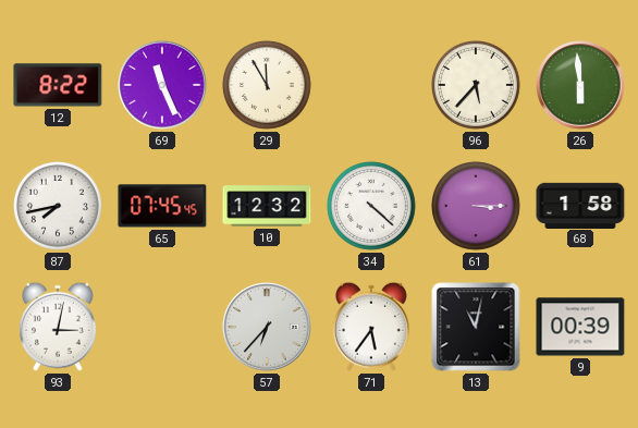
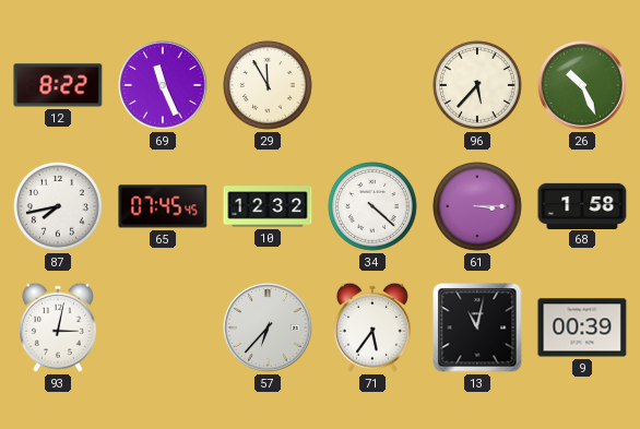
26: 5:59 -> 10:26 (582, 85)
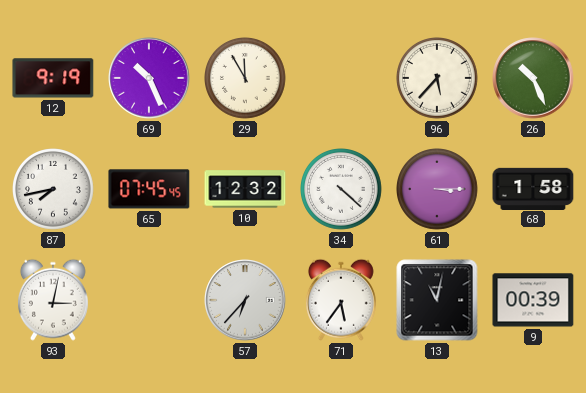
12: 8:22 -> 9:19 (53, 78)
69: 11:26 -> 10:26 (149, 78)
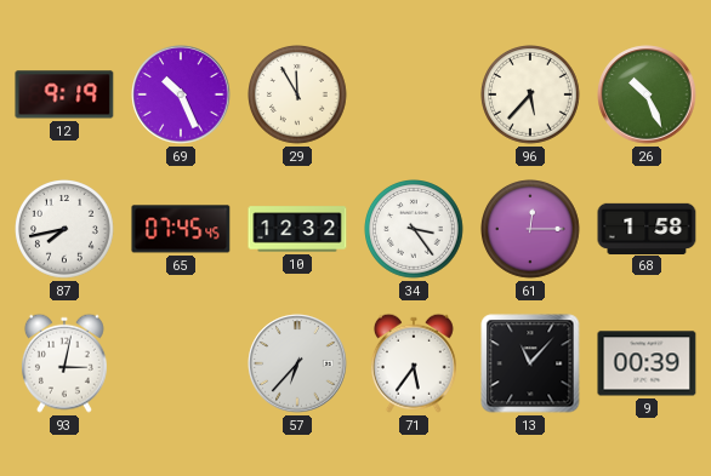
34: 4:22 -> 3:24 (415, 230)
61: 3:15 -> 12:15 (531, 230)
13: 11:02 -> 11:07 (530, 363)
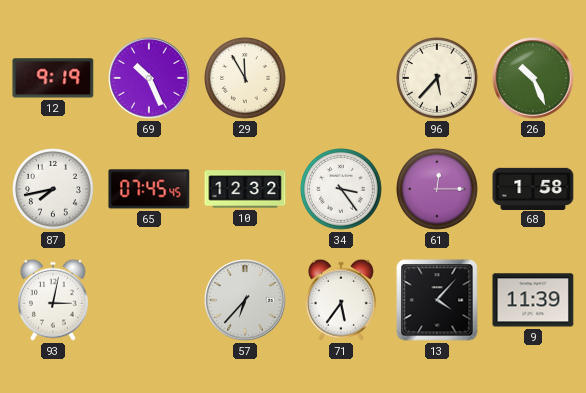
13: 11:07 -> 4:07 (437, 300)
9: 00:39 -> 11:39 (533, 300)
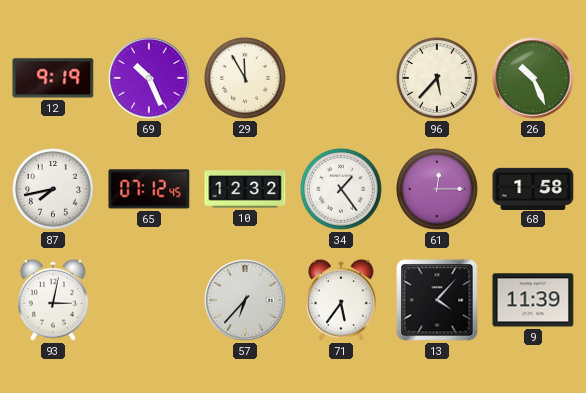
65: 07:45 -> 07:12 (149, 189)
34: 3:24 -> 1:24 (342, 190)
